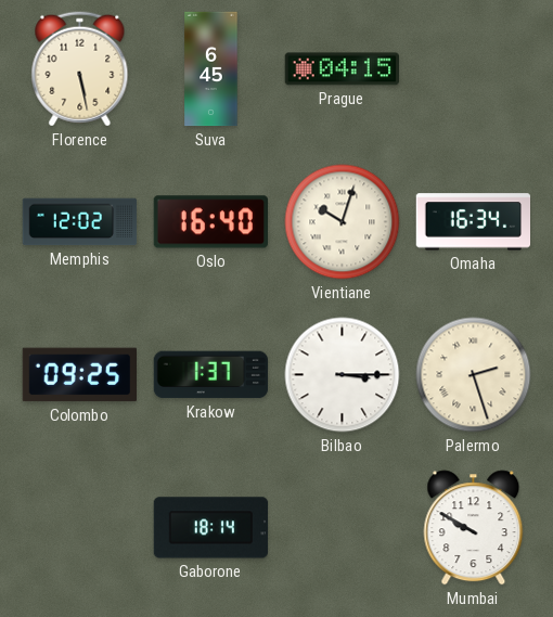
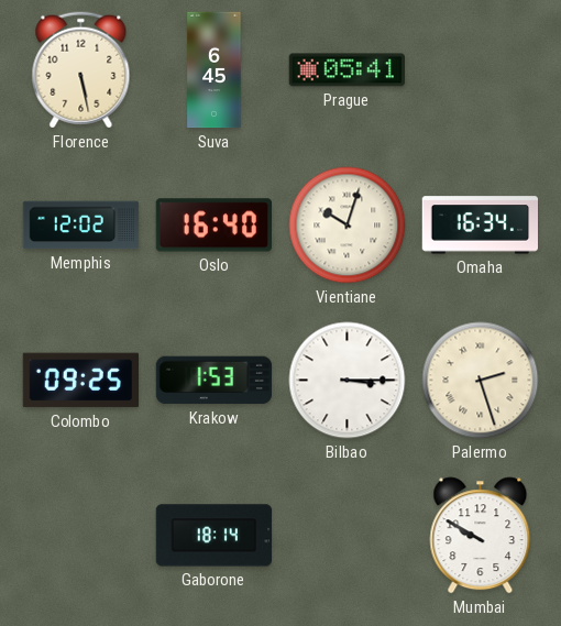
Prague: 04:15 -> 05:41 (346, 70)
Krakow: 1:37 -> 1:53 (215, 381)
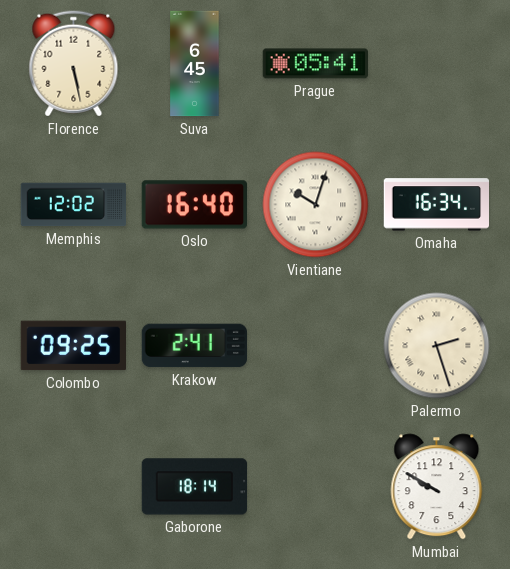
Krakow: 1:53 -> 2:41 (195, 346)
Bilbao: 3:15 -> none (348, 381)
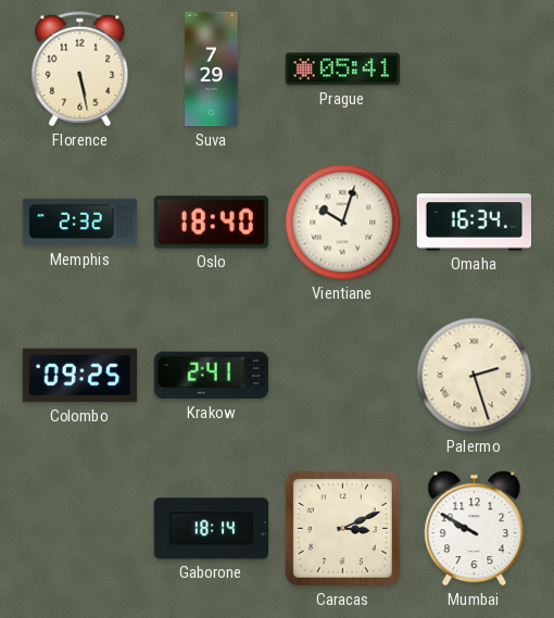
Suva: 6:45 -> 7:29 (212, 70)
Memphis: 12:02 -> 2:32 (80, 223)
Oslo: 16:40 -> 18:40 (211, 223)
Caracas: none -> 3:11 (342, 528)
